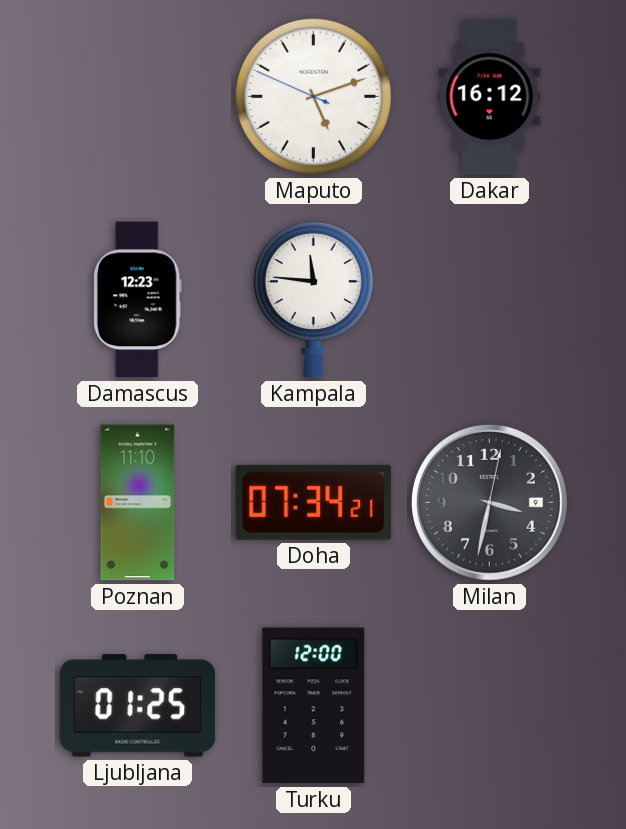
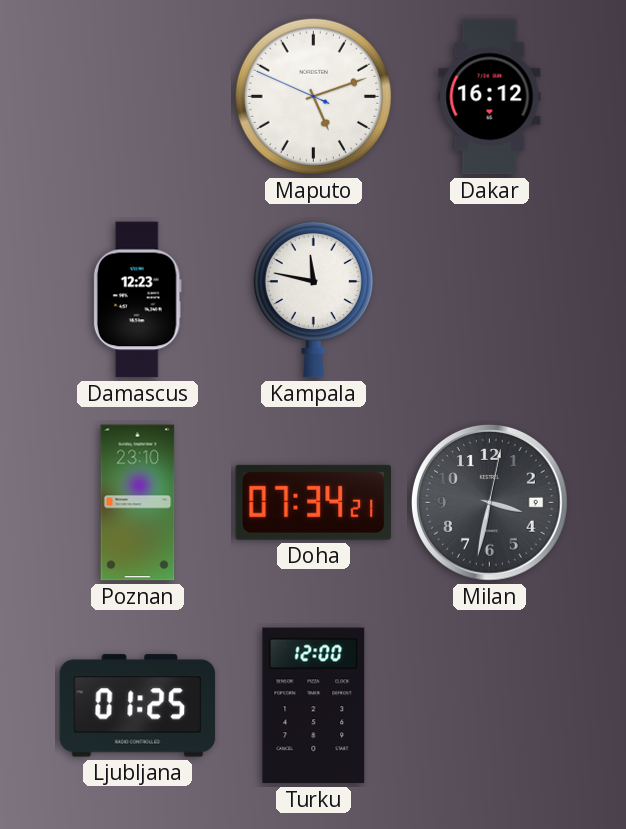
Kampala: 11:46 -> 11:47 (313, 299)
Poznan: 11:10 -> 23:10 (138, 503)
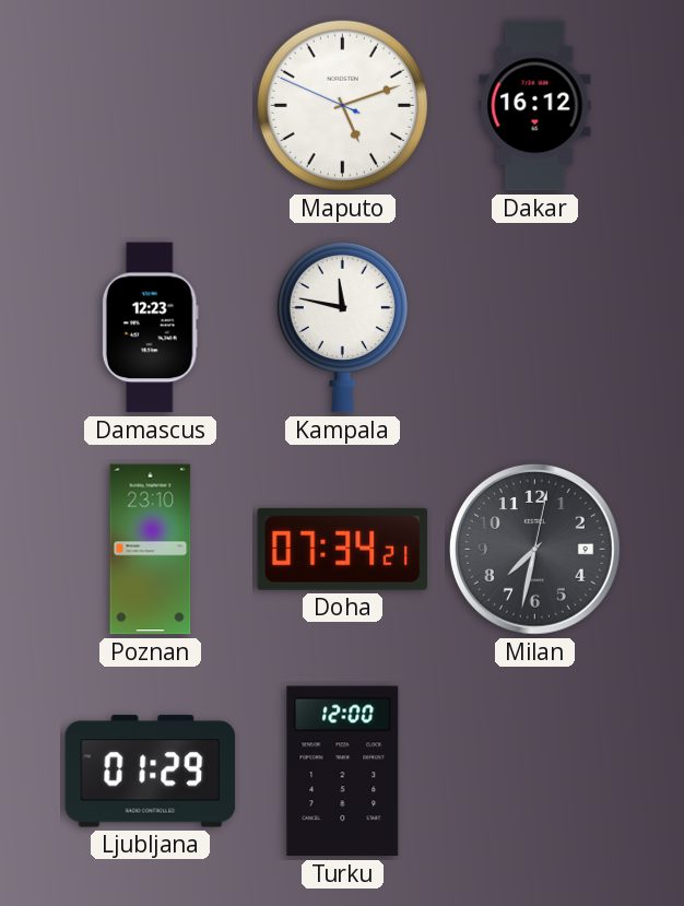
Milan: 3:32 -> 7:32 (535, 550)
Ljubljana: 01:25 -> 01:29 (151, 772)
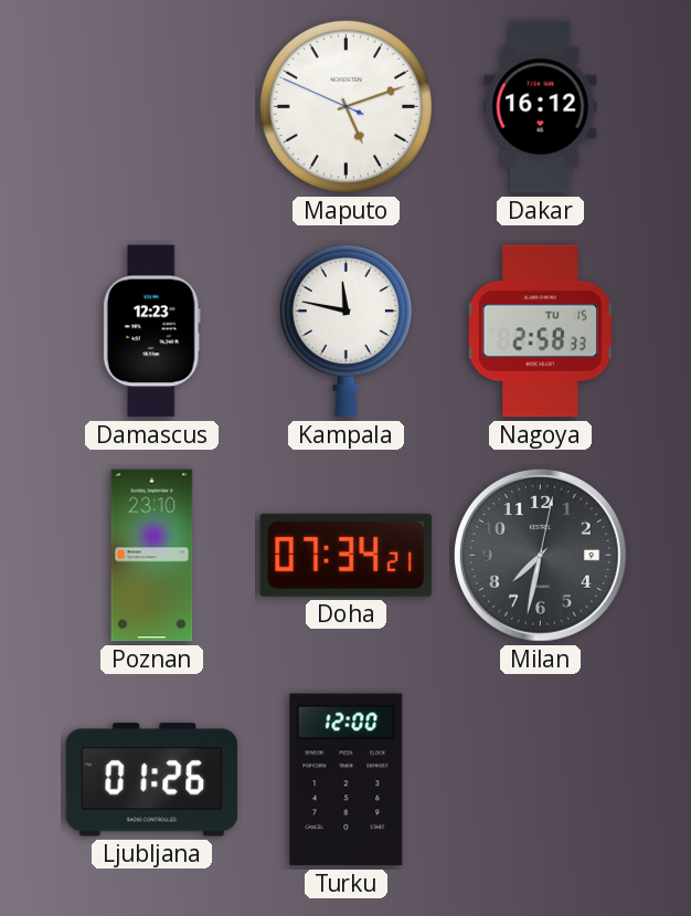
Nagoya: none -> 2:58 (540, 331)
Ljubljana: 01:29 -> 01:26 (152, 780)
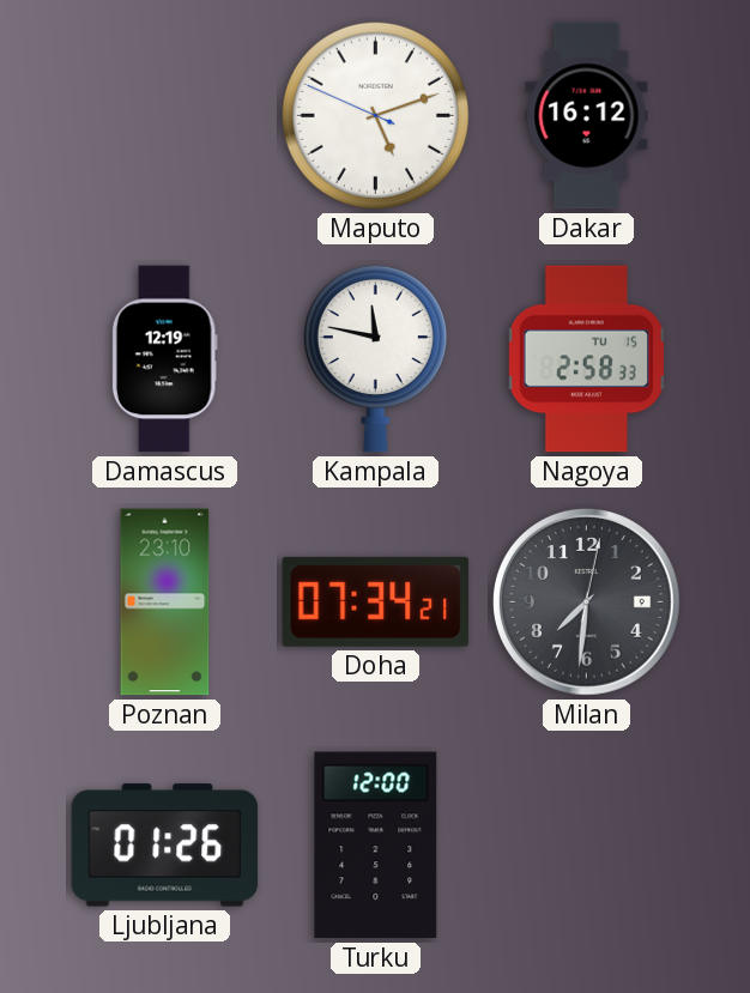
Damascus: 12:23 -> 12:19 (164, 359)
Milan: 7:32 -> 7:31 (587, 603)
